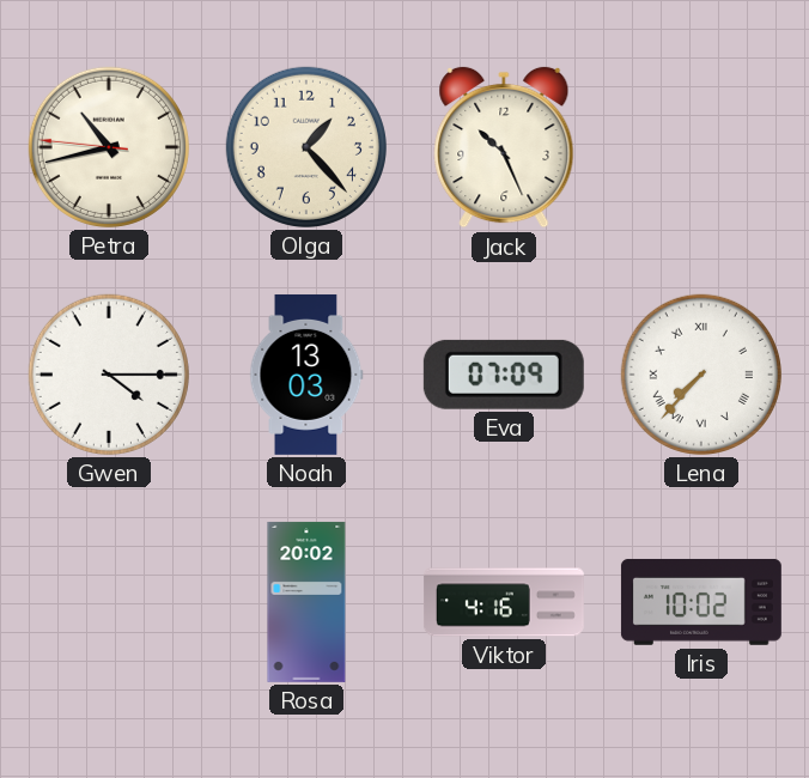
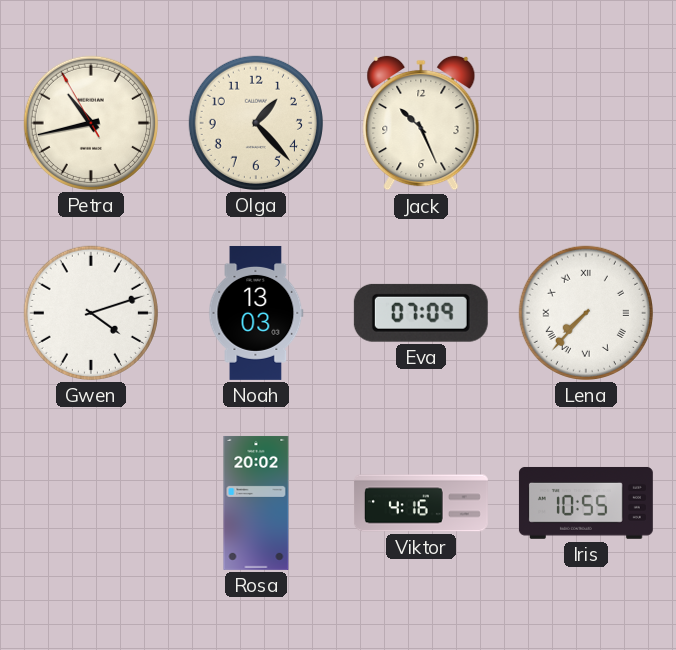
Petra: 10:42:46 -> 10:42:55 (91, 123)
Gwen: 4:15 -> 4:12 (91, 313)
Iris: 10:02 -> 10:55 (586, 503)
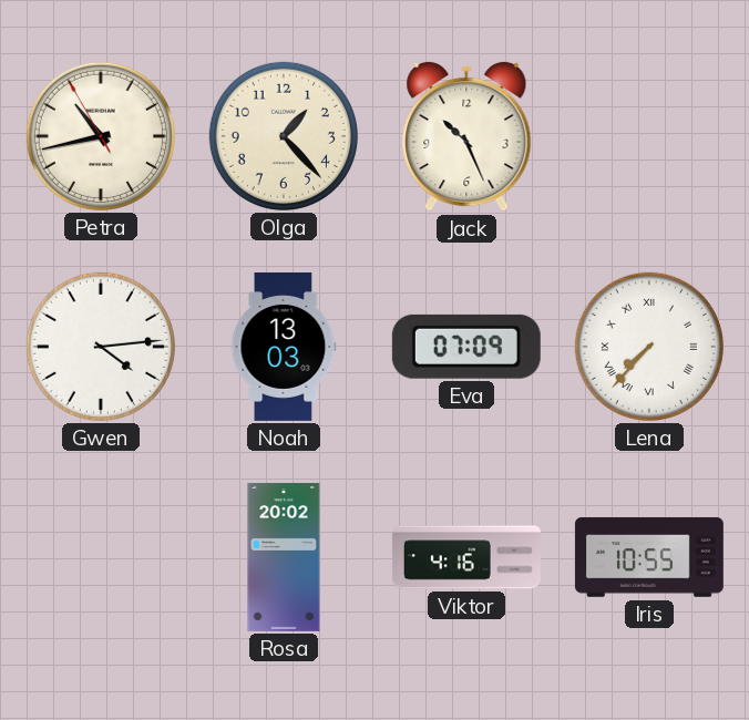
Gwen: 4:12 -> 4:14 (101, 347)
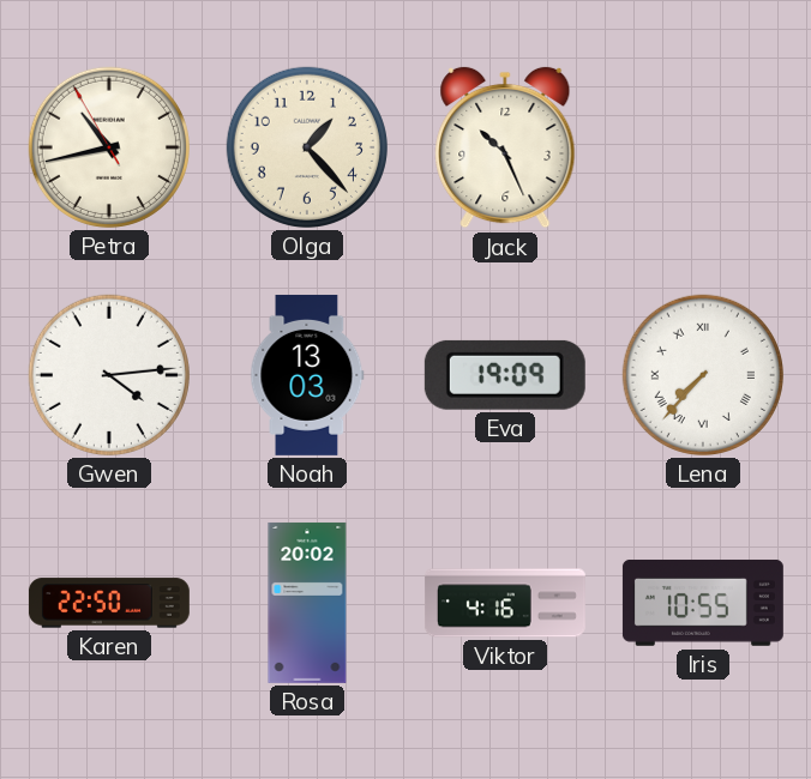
Eva: 07:09 -> 19:09 (505, 375)
Karen: none -> 22:50 (109, 603)
